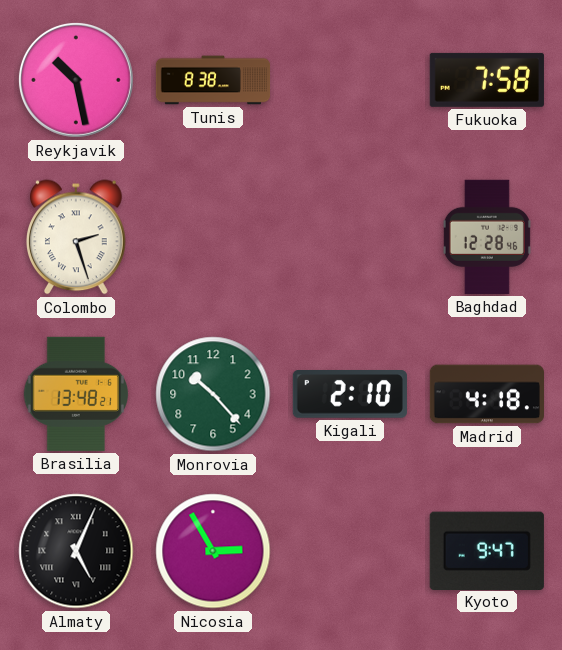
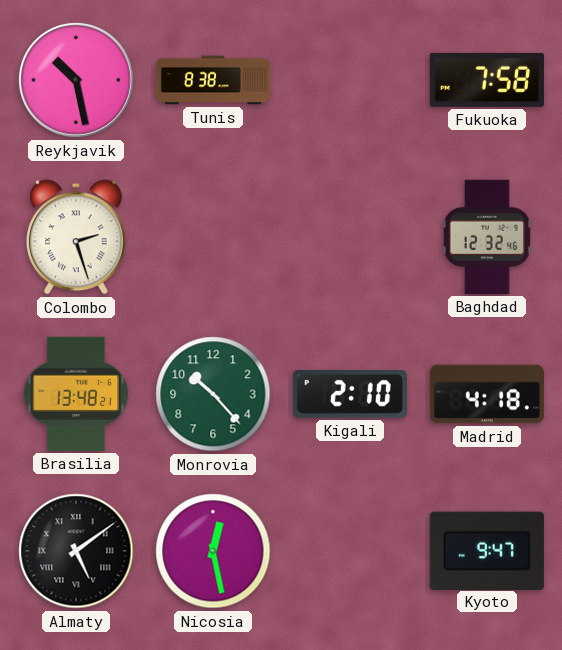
Baghdad: 12:28 -> 12:32 (487, 237)
Almaty: 5:04 -> 5:09 (76, 551)
Nicosia: 2:55 -> 12:28 (213, 551)
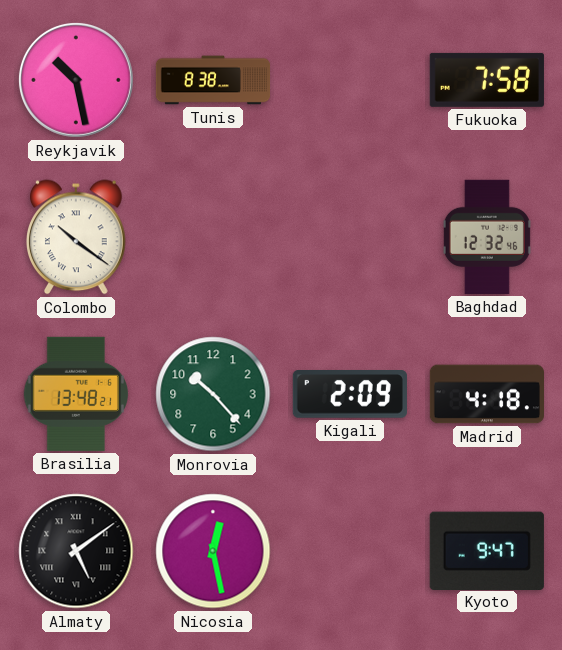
Colombo: 2:27 -> 10:21 (76, 237)
Kigali: 2:10 -> 2:09 (350, 394)
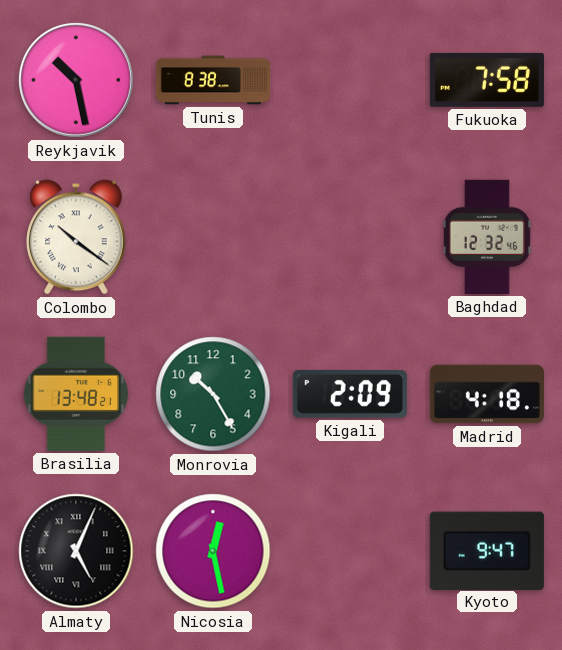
Monrovia: 10:23 -> 10:25 (213, 394)
Almaty: 5:09 -> 5:04 (76, 551)
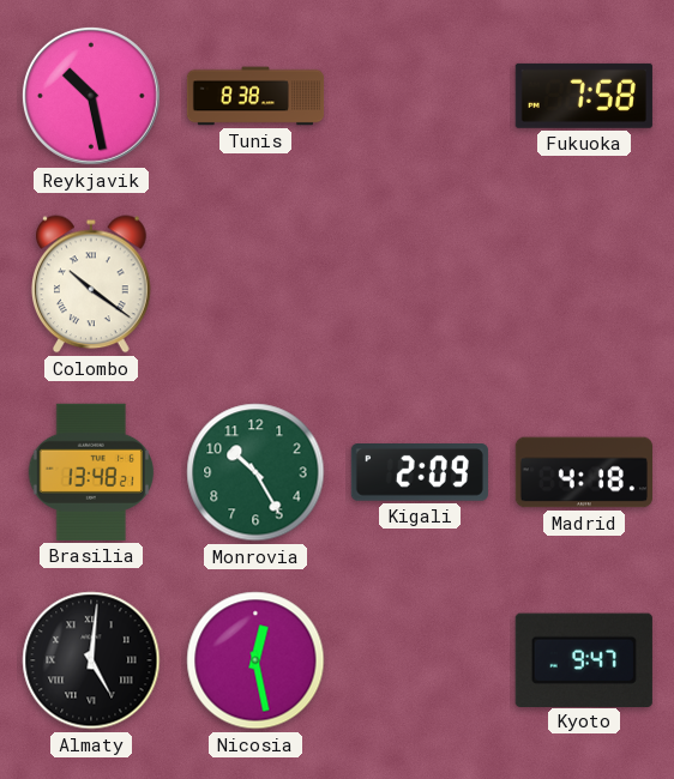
Baghdad: 12:32 -> none (487, 237)
Almaty: 5:04 -> 5:01 (91, 660)
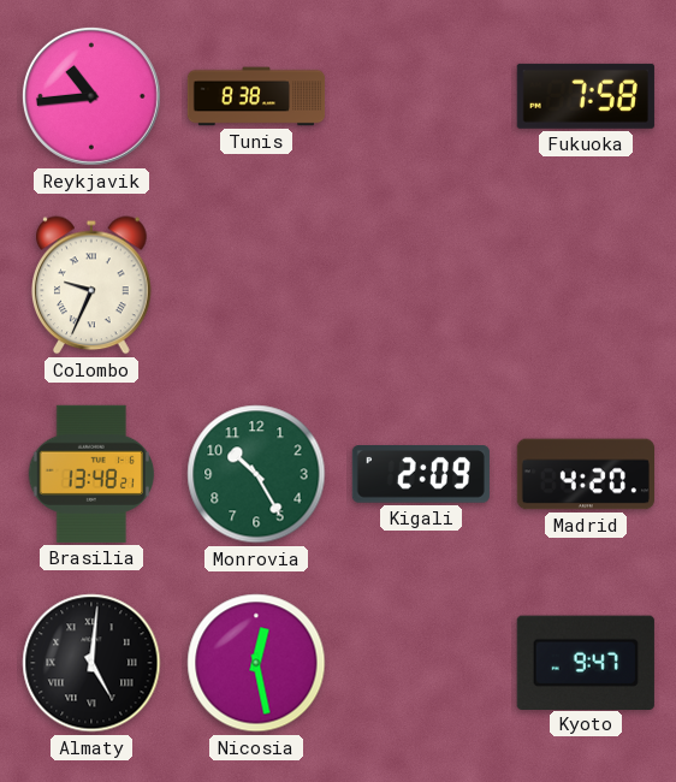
Reykjavik: 10:28 -> 10:44 (91, 96)
Colombo: 10:21 -> 9:34 (91, 285)
Madrid: 4:18 -> 4:20 (585, 474)
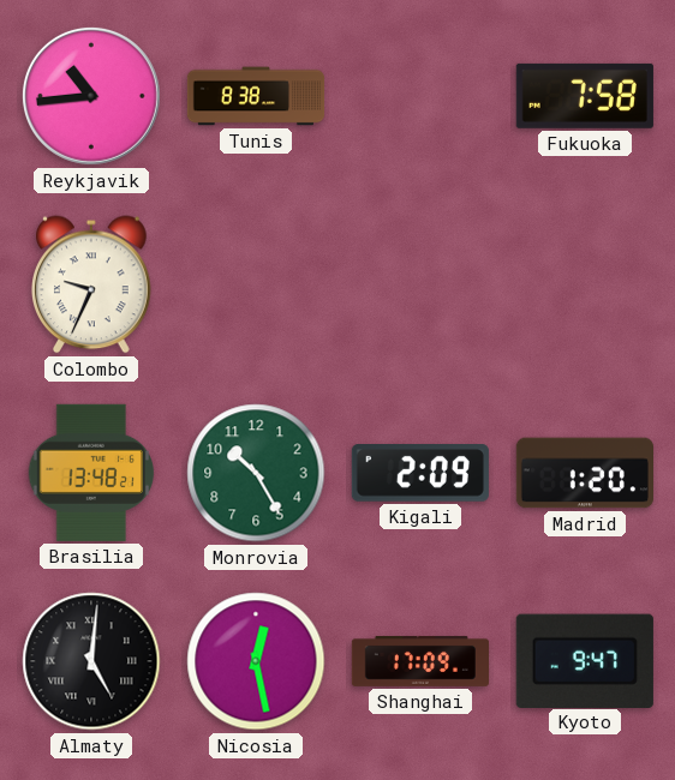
Madrid: 4:20 -> 1:20 (584, 473)
Shanghai: none -> 17:09 (419, 661)
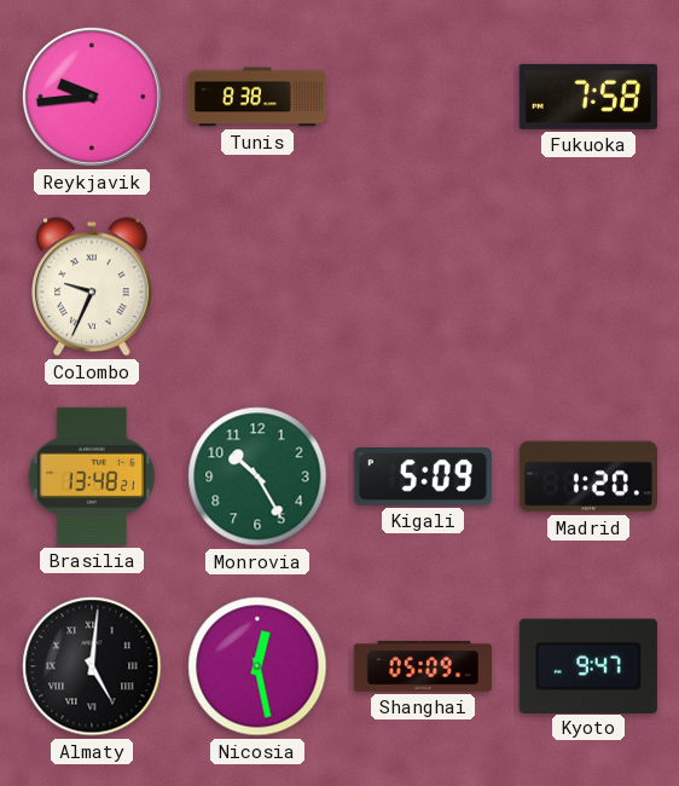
Reykjavik: 10:44 -> 9:44 (92, 97)
Kigali: 2:09 -> 5:09 (423, 476)
Shanghai: 17:09 -> 05:09 (422, 666)
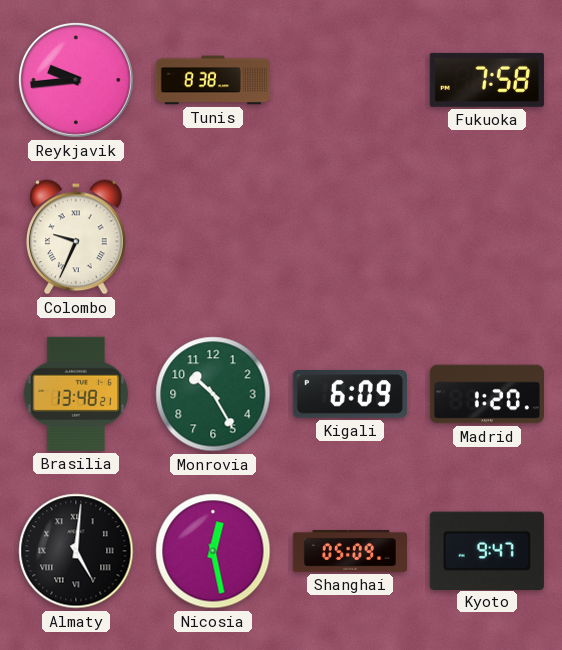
Kigali: 5:09 -> 6:09 (350, 394)
